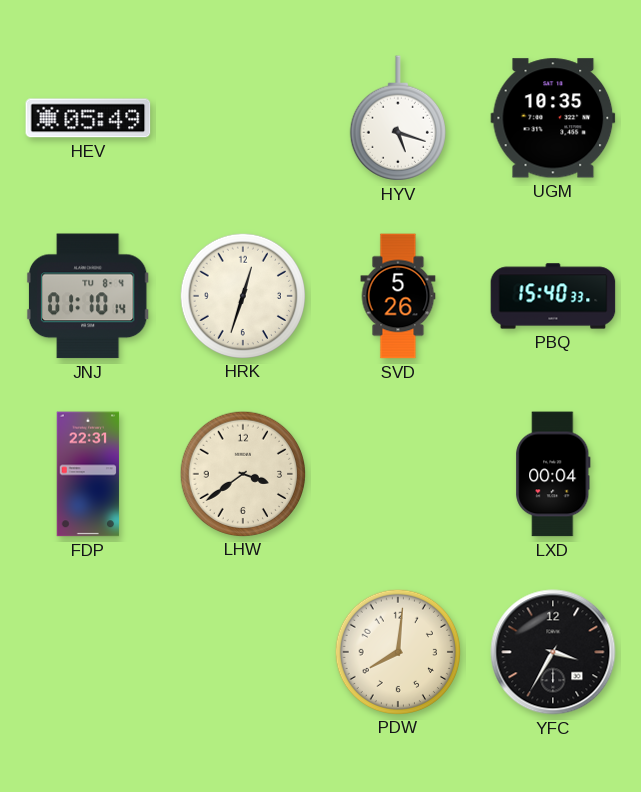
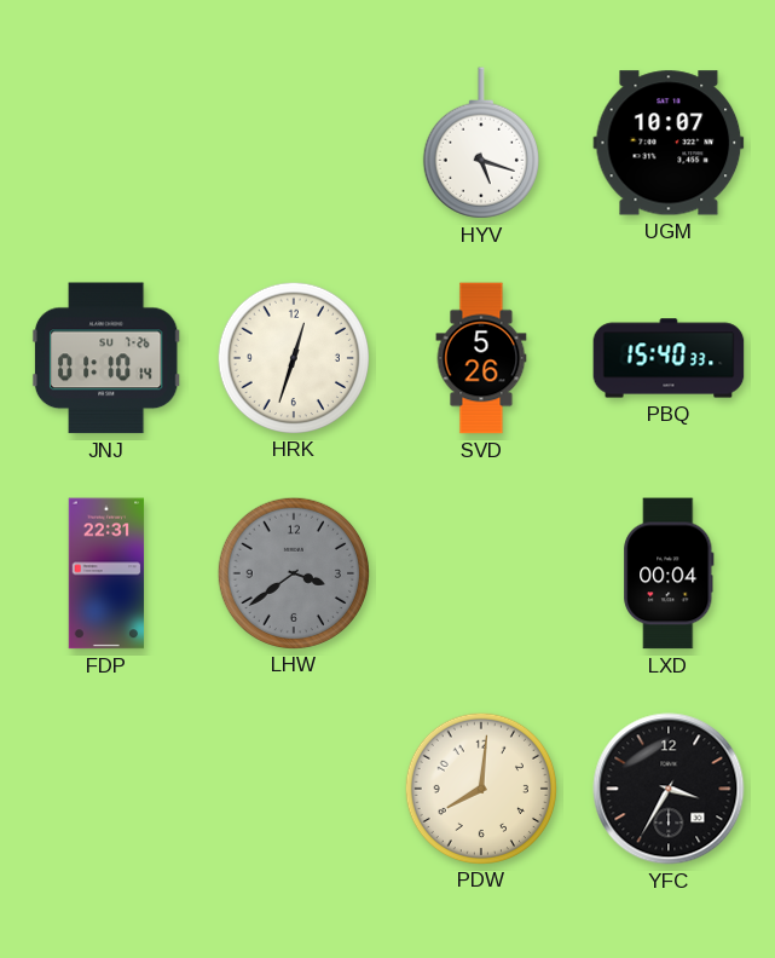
HEV: 05:49 -> none (88, 118)
UGM: 10:35 -> 10:07 (669, 143)
JNJ date: TU 8-4 -> SU 7-26 (106, 358)
LHW dial: cream -> grey (293, 572)
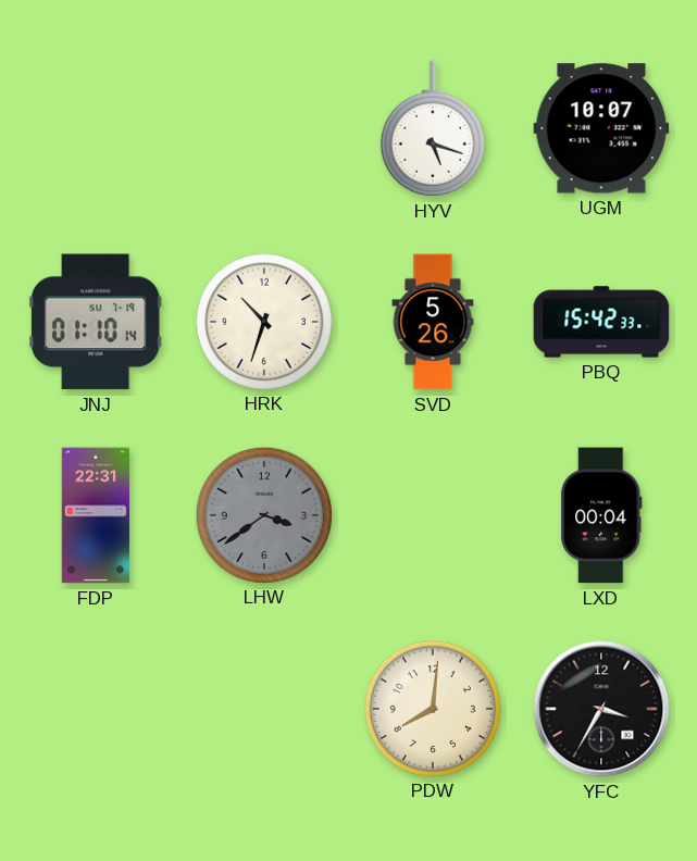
JNJ date: SU 7-26 -> SU 7-19 (96, 322)
HRK: 12:33 -> 10:33 (263, 321)
PBQ: 15:40 -> 15:42 (601, 322)
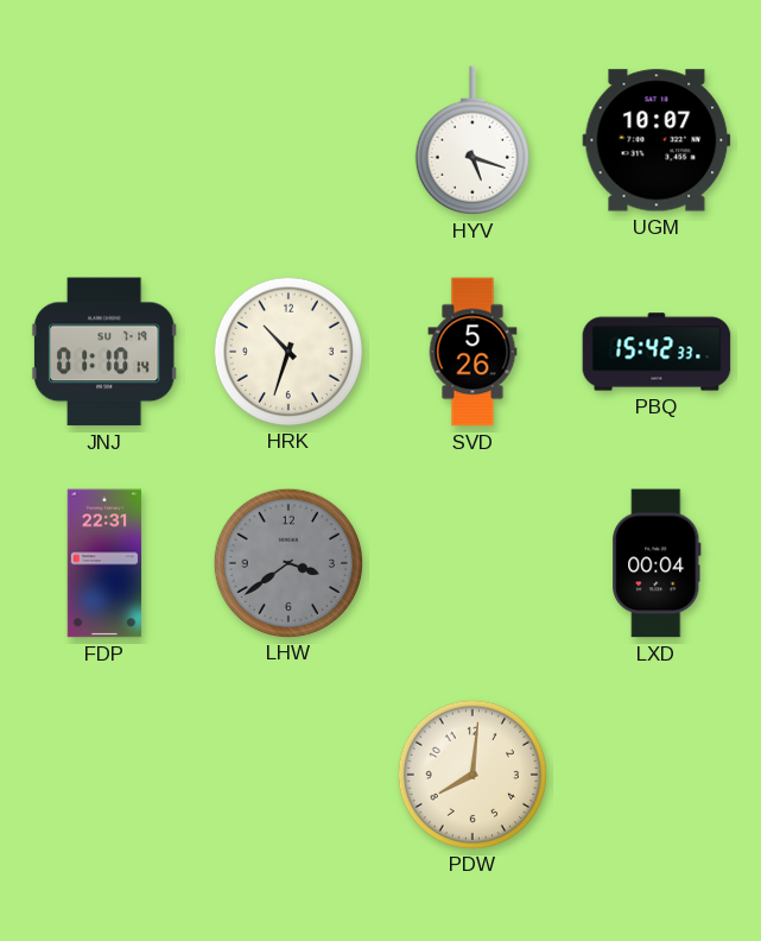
YFC: 3:35 -> none (601, 709)
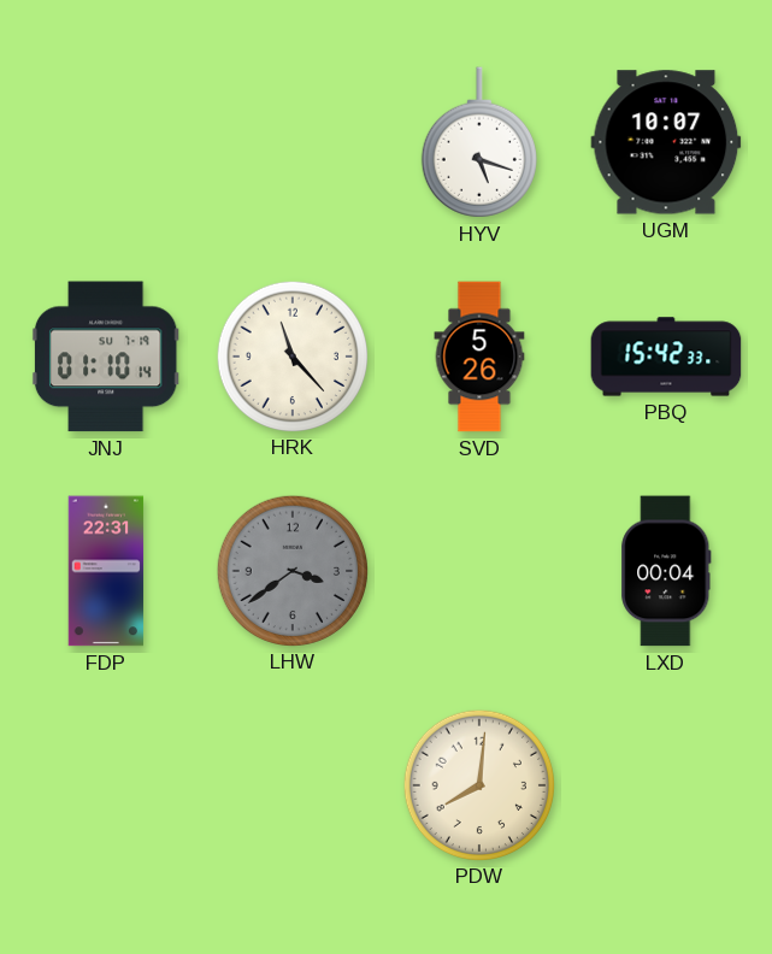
HRK: 10:33 -> 11:23 (291, 355)
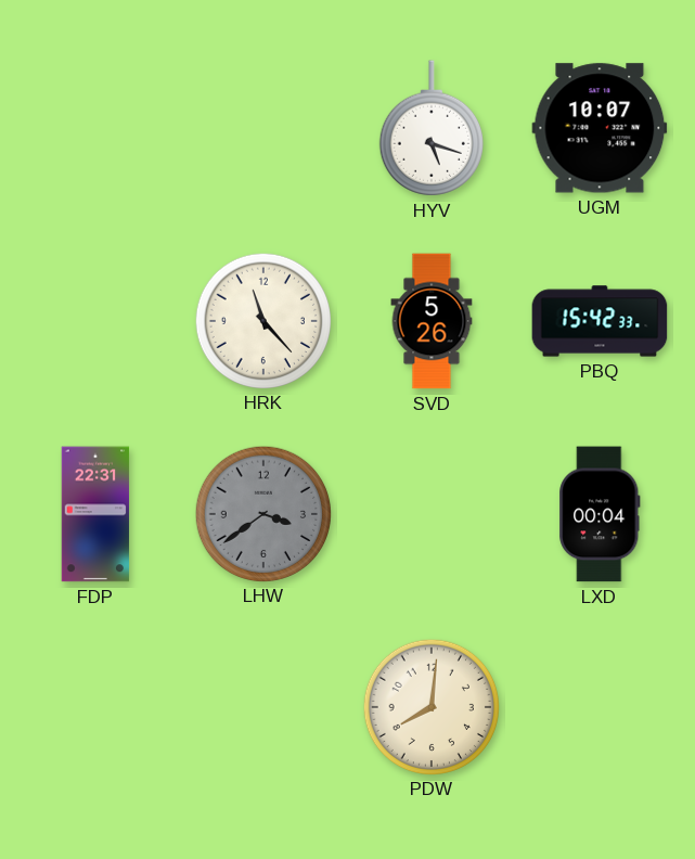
JNJ: 01:10 -> none (106, 357)
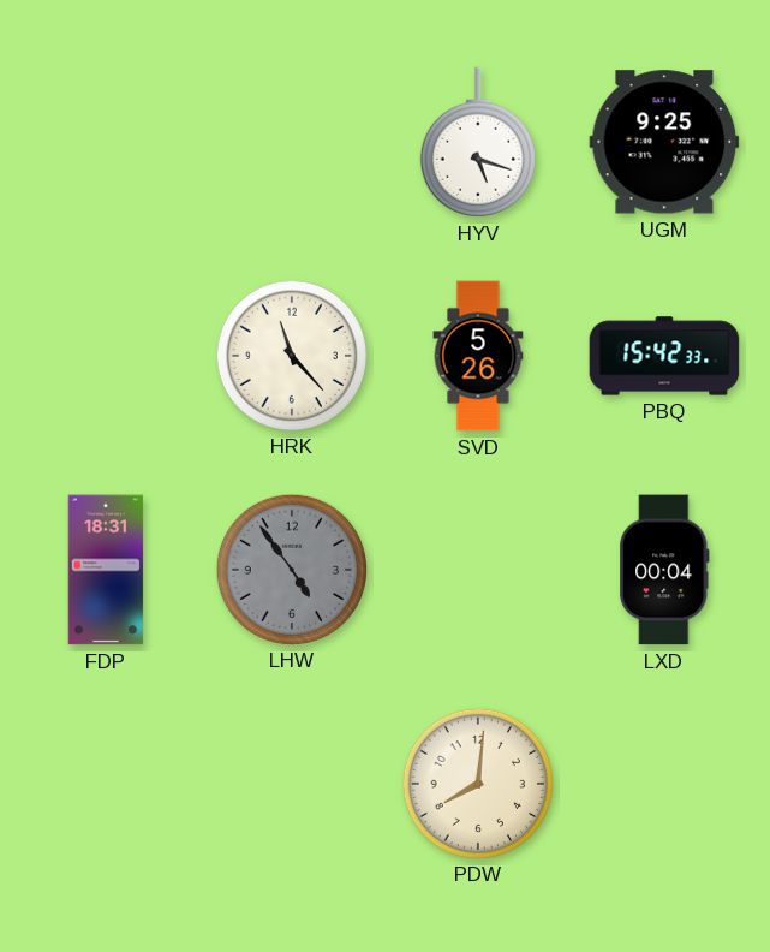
UGM: 10:07 -> 9:25 (664, 142)
FDP: 22:31 -> 18:31 (106, 570)
LHW: 3:39 -> 4:54 (291, 569)
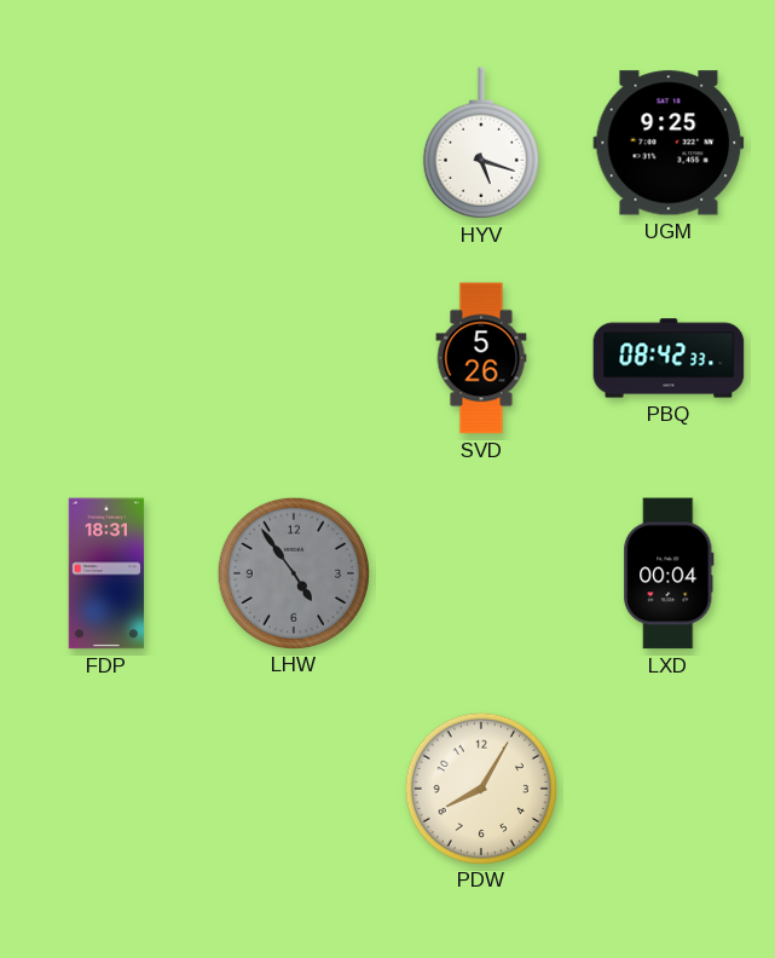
HRK: 11:23 -> none (291, 355)
PBQ: 15:42 -> 08:42 (669, 358)
PDW: 8:01 -> 8:05 (480, 787)
